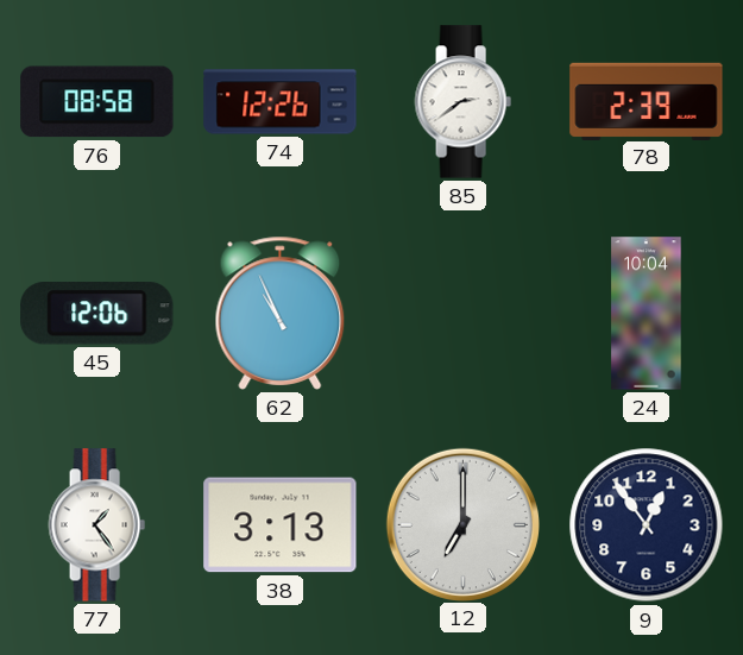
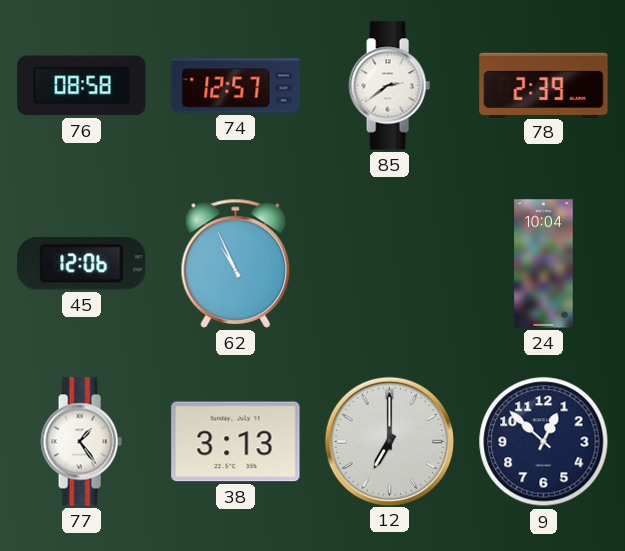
74: 12:26 -> 12:57 (236, 86)
9: 12:54 -> 12:52 (544, 442)
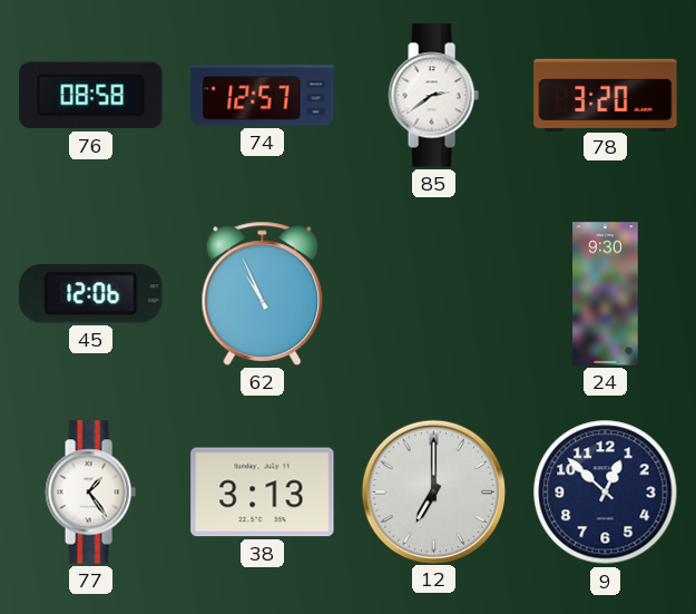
78: 2:39 -> 3:20 (606, 95)
24: 10:04 -> 9:30 (606, 294)
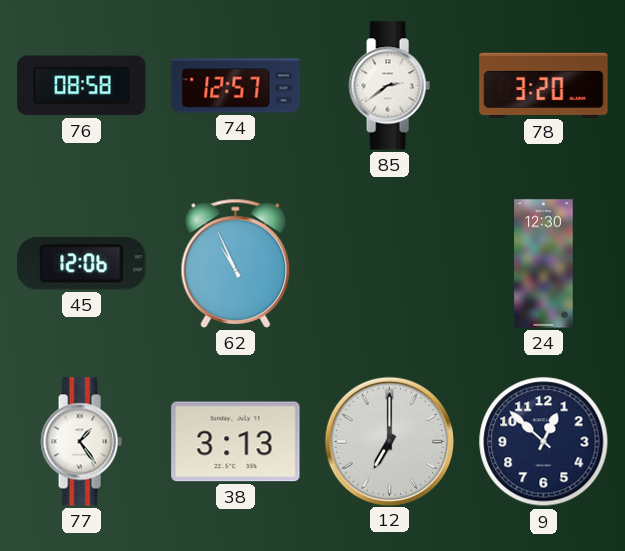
24: 9:30 -> 12:30 (544, 264)
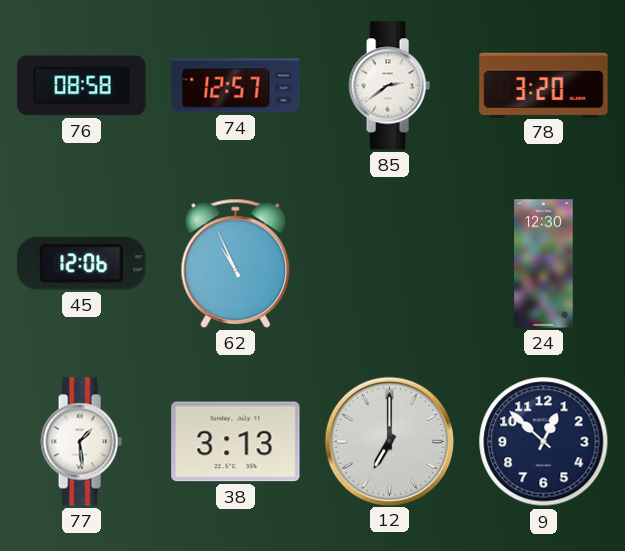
77: 1:24 -> 1:29 (81, 442)
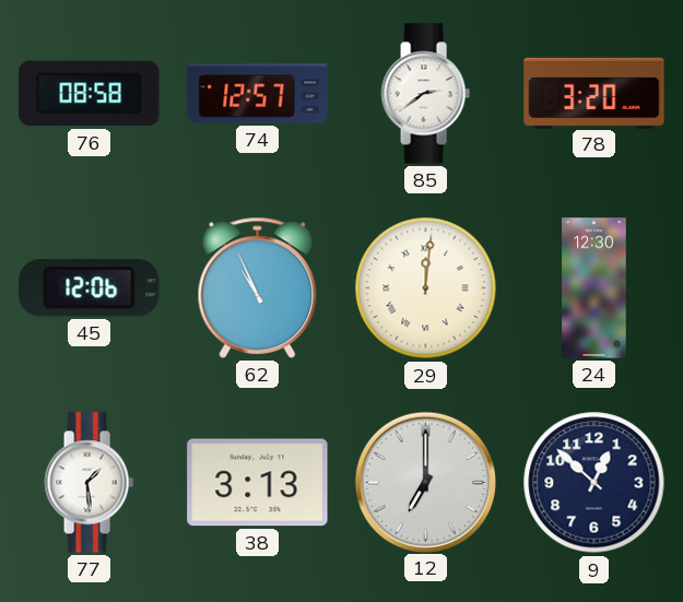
29: none -> 12:01 (426, 288)
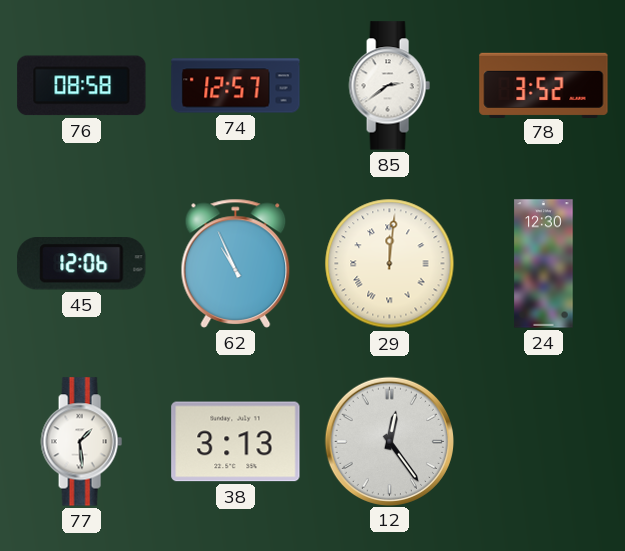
78: 3:20 -> 3:52 (544, 85)
12: 7:00 -> 12:24 (389, 441)
9: 12:52 -> none (594, 483)
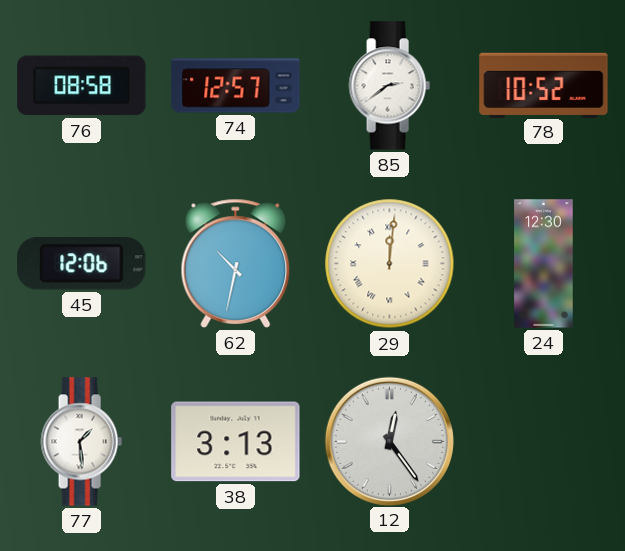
78: 3:52 -> 10:52 (544, 85)
62: 10:56 -> 10:32 (236, 263)
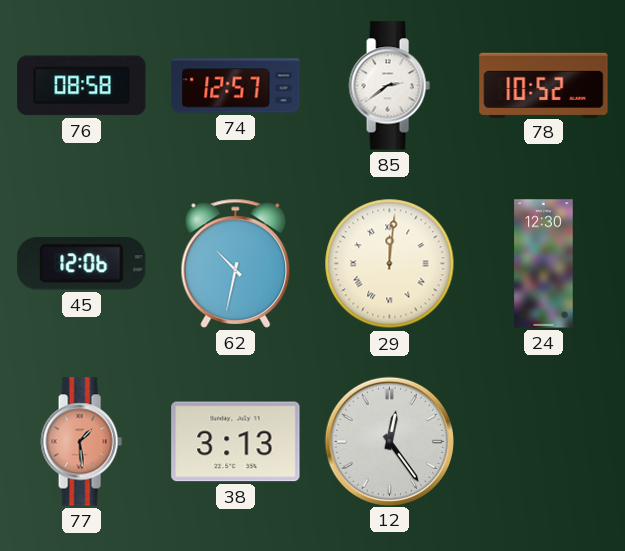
77 dial: white -> salmon (81, 442)
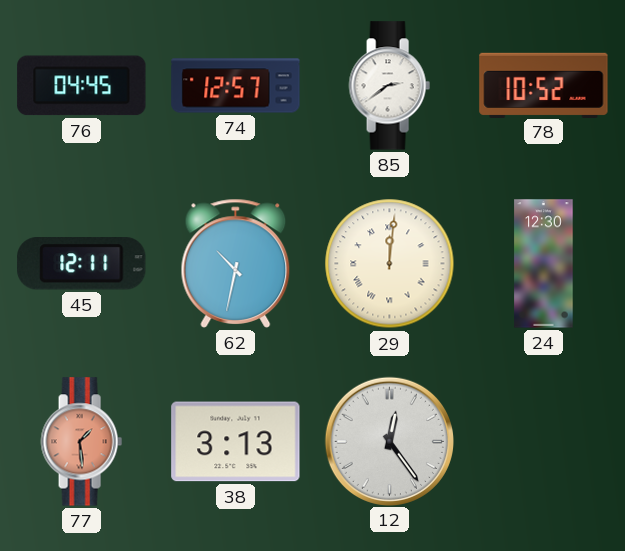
76: 08:58 -> 04:45 (82, 86)
45: 12:06 -> 12:11 (82, 264)
